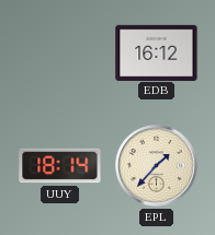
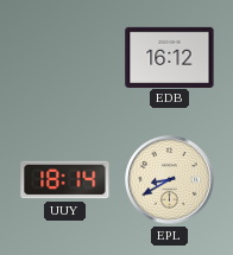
EPL: 1:37 -> 8:40 (170, 180)
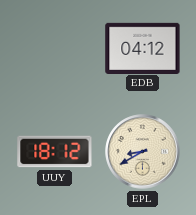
EDB: 16:12 -> 04:12 (143, 48)
UUY: 18:14 -> 18:12 (55, 152)
